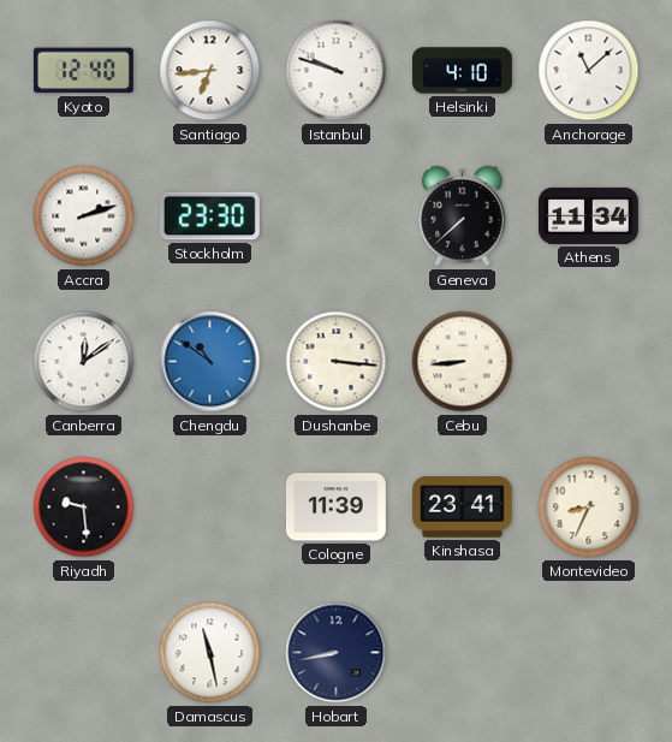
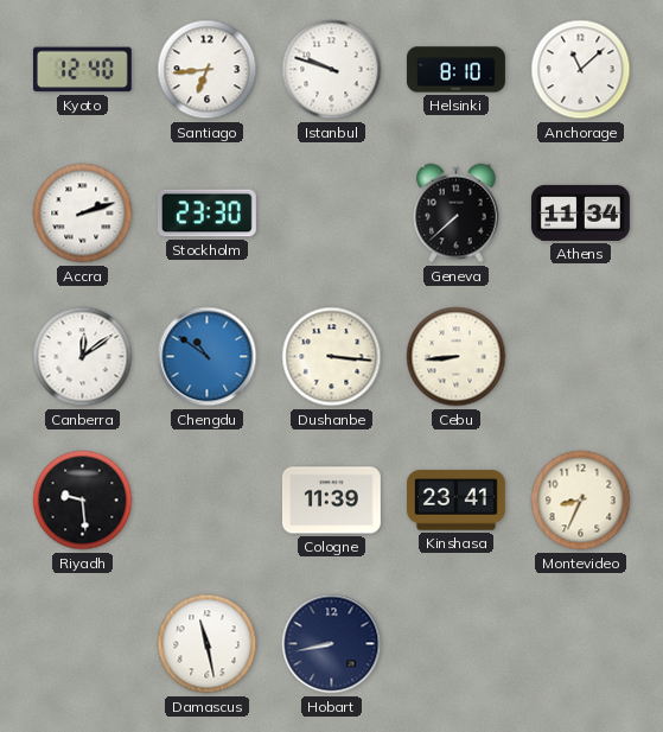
Helsinki: 4:10 -> 8:10 (457, 70)
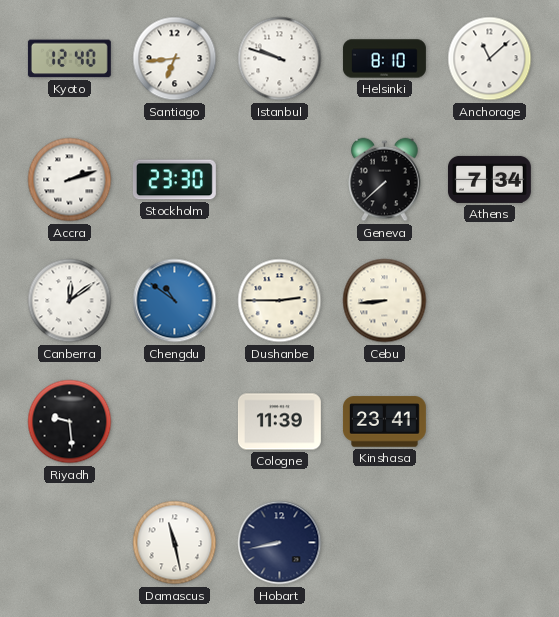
Athens: 11:34 -> 7:34 (489, 179)
Dushanbe: 3:16 -> 2:45 (280, 301)
Montevideo: 8:34 -> none (581, 501)
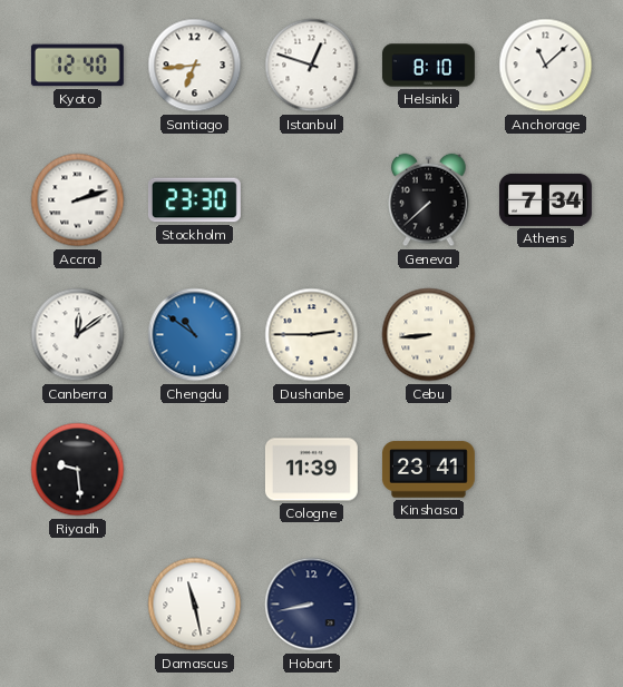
Istanbul: 9:48 -> 12:48 (312, 66)
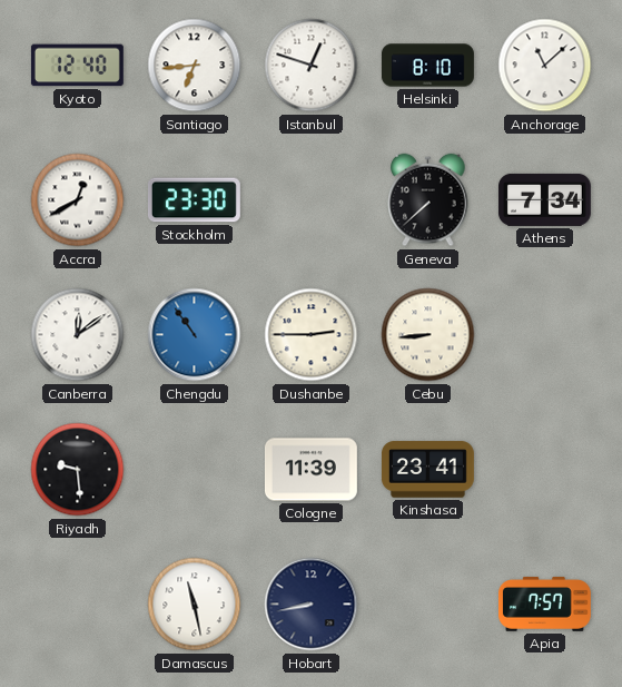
Accra: 2:12 -> 12:40 (78, 200)
Chengdu: 10:51 -> 10:54 (195, 335)
Apia: none -> 7:57 (544, 603)
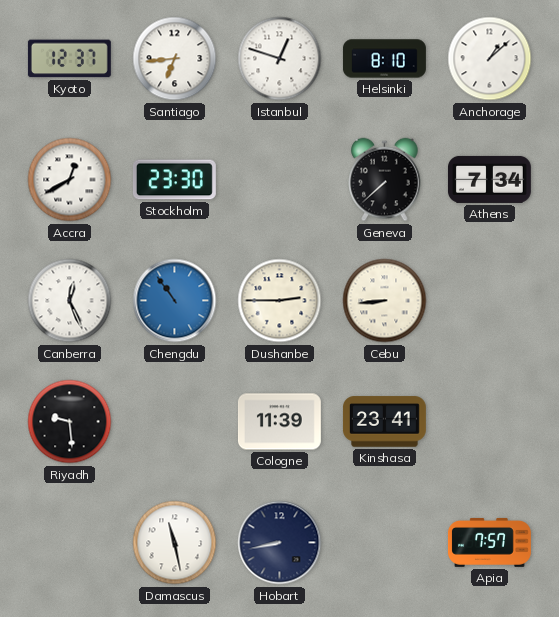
Kyoto: 12:40 -> 12:37 (69, 59)
Anchorage: 11:08 -> 1:08 (490, 59)
Canberra: 12:09 -> 12:26 (70, 301)
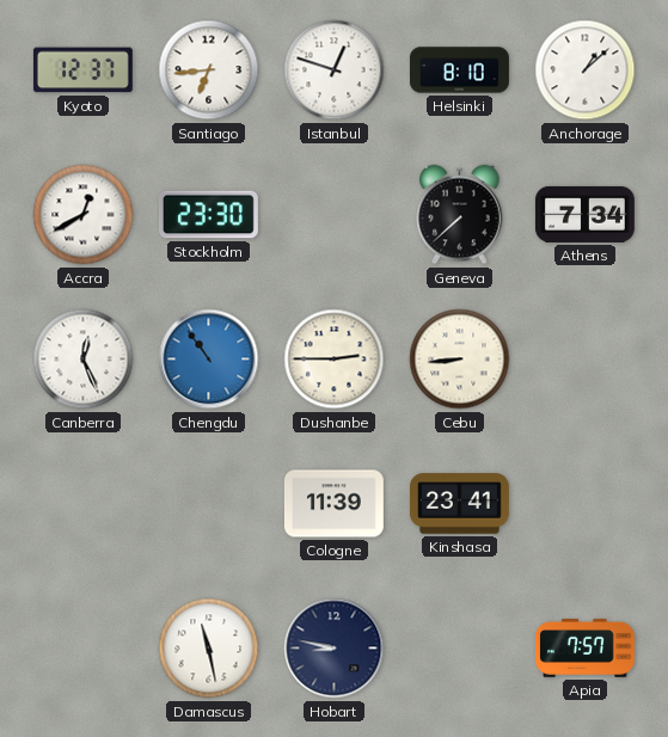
Riyadh: 9:29 -> none (70, 422)
Hobart: 8:43 -> 8:47 (335, 649)
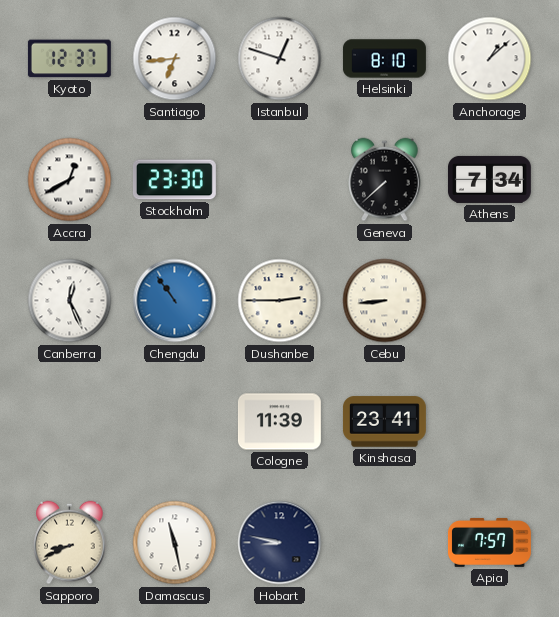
Sapporo: none -> 8:41 (70, 543)
